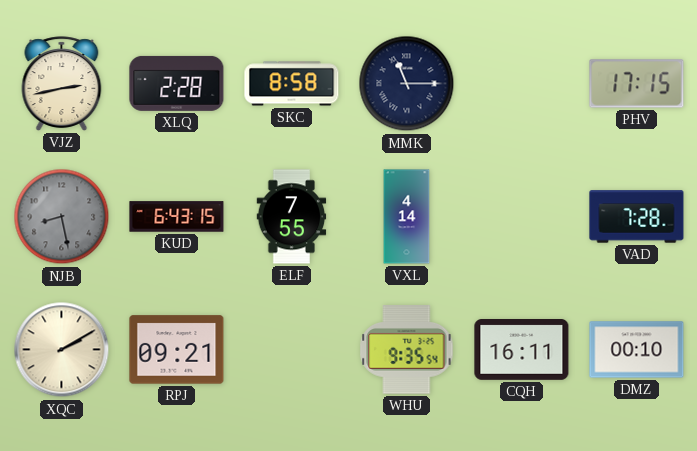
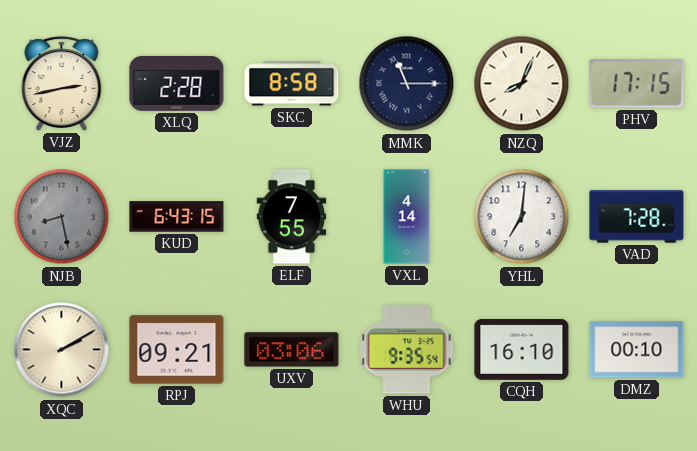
NZQ: none -> 8:04 (522, 84)
YHL: none -> 7:01 (522, 217)
UXV: none -> 03:06 (292, 350)
CQH: 16:11 -> 16:10 (522, 350)
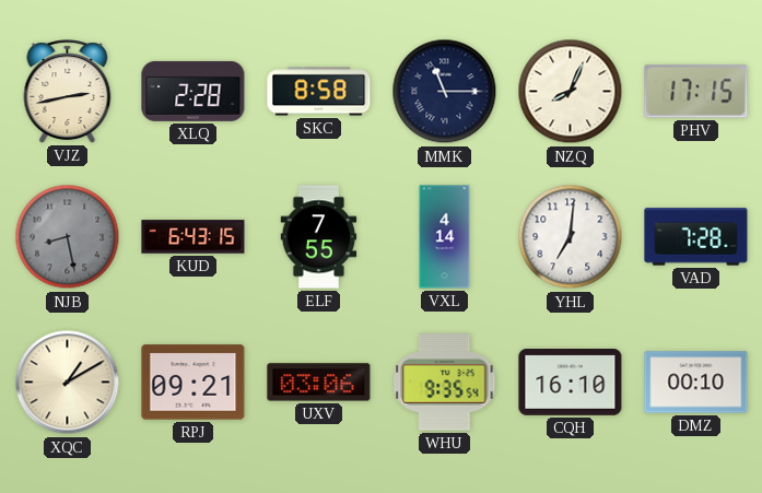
XQC: 2:10 -> 1:10 (68, 383)
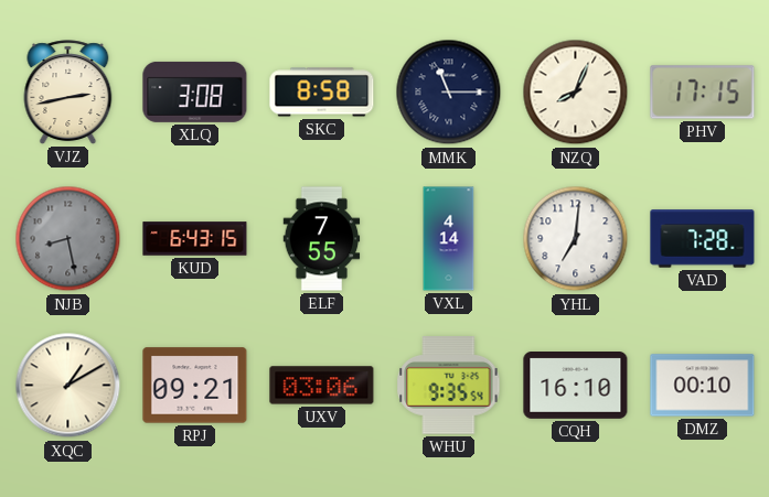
XLQ: 2:28 -> 3:08 (195, 91)
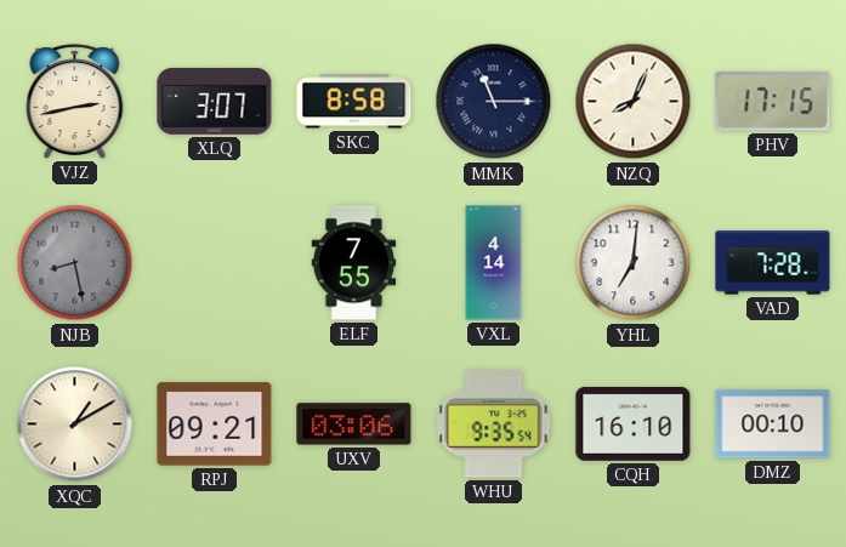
XLQ: 3:08 -> 3:07 (215, 101)
KUD: 6:43 -> none (195, 239)
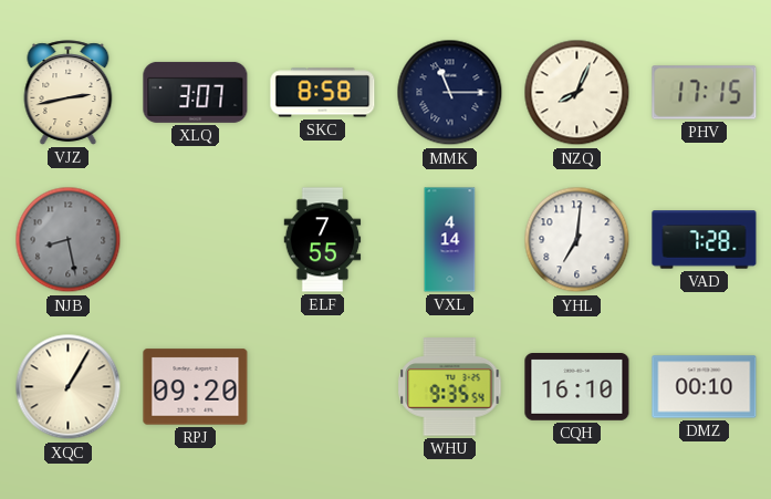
XQC: 1:10 -> 1:05 (69, 387)
RPJ: 09:21 -> 09:20 (196, 387)
UXV: 03:06 -> none (354, 425)
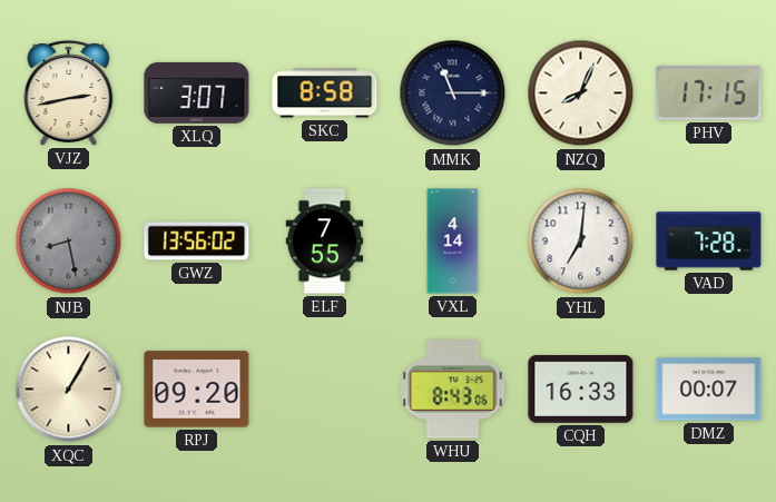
GWZ: none -> 13:56 (197, 242)
WHU: 9:35 -> 8:43 (453, 390)
CQH: 16:10 -> 16:33 (581, 390)
DMZ: 00:10 -> 00:07 (709, 390)
